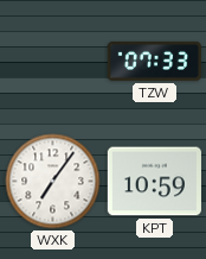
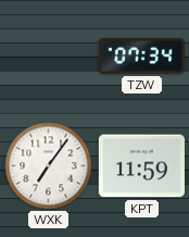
TZW: 07:33 -> 07:34 (141, 55)
KPT: 10:59 -> 11:59 (141, 166)
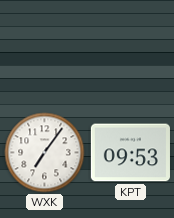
TZW: 07:34 -> none (141, 55)
KPT: 11:59 -> 09:53 (130, 153)
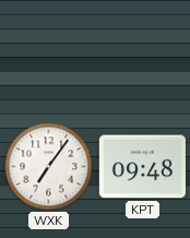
KPT: 09:53 -> 09:48 (142, 167)
